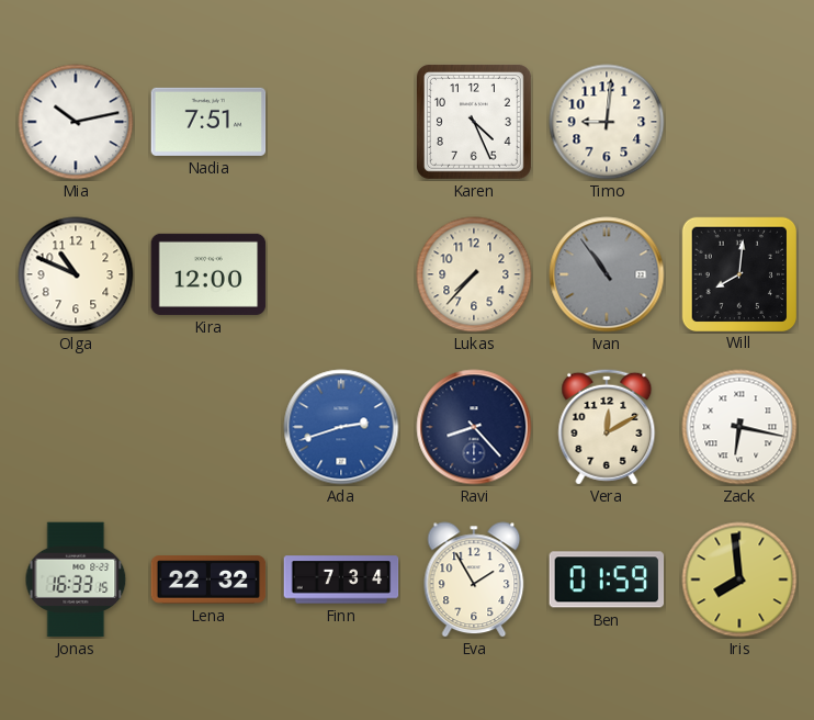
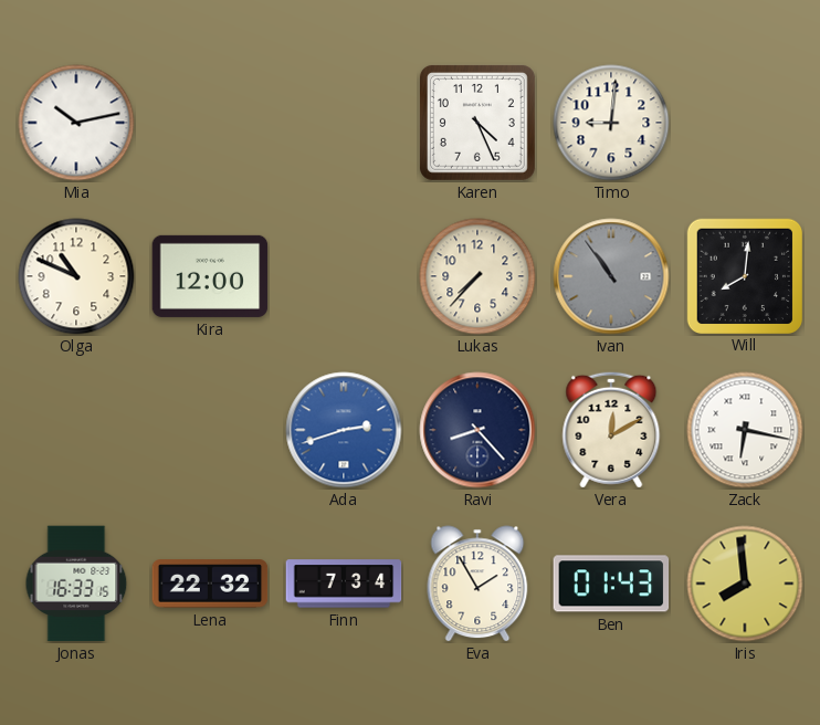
Nadia: 7:51 -> none (208, 122)
Ben: 01:59 -> 01:43 (611, 584)
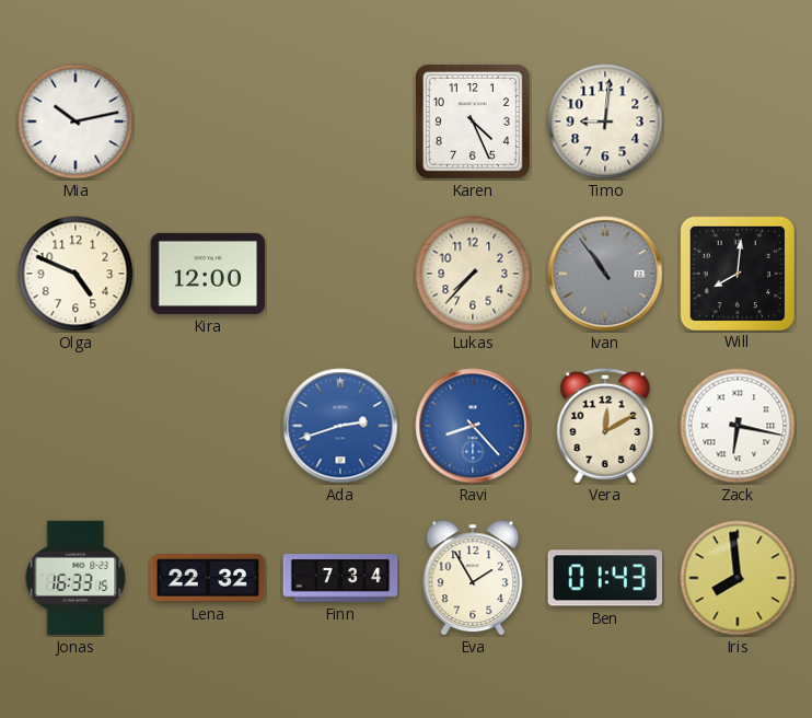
Olga: 10:49 -> 4:49 (76, 274)
Ravi dial: navy -> blue (473, 426)
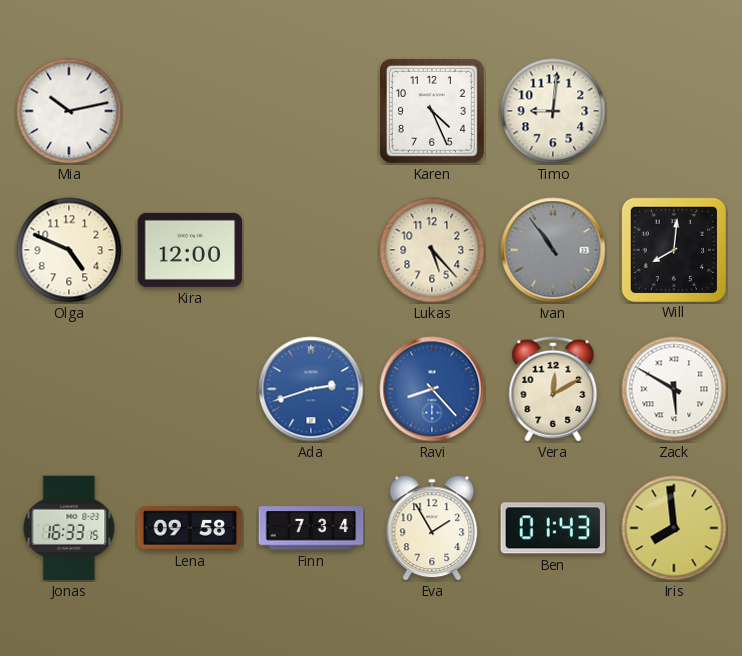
Lukas: 7:37 -> 5:23 (432, 250)
Zack: 6:17 -> 5:50 (674, 389)
Lena: 22:32 -> 09:58 (190, 528)
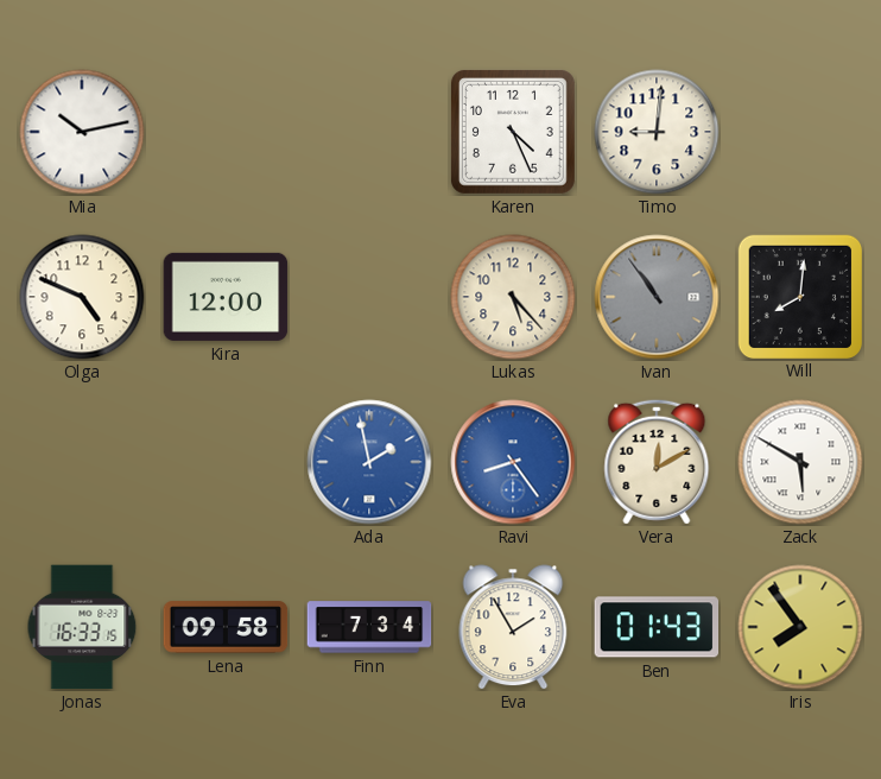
Ada: 2:42 -> 1:58 (369, 462)
Ravi: 8:23 -> 8:24 (513, 462)
Iris: 7:59 -> 7:54 (800, 627)
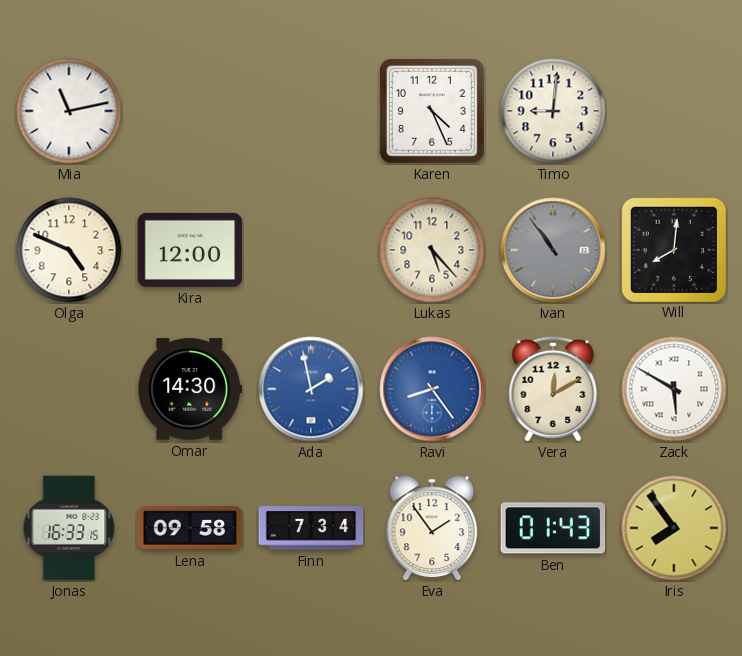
Mia: 10:13 -> 11:13 (69, 111)
Omar: none -> 14:30 (190, 389)
Eva: 1:55 -> 1:54 (432, 528)
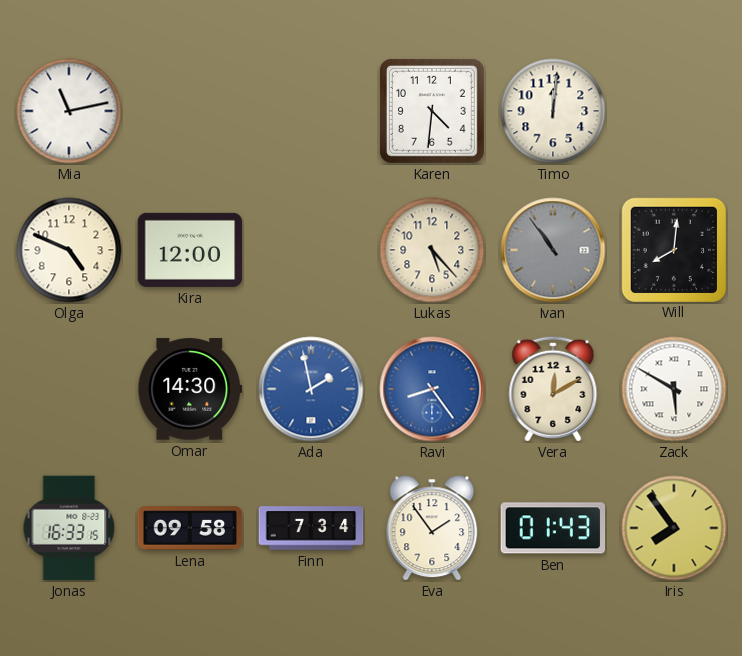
Karen: 4:26 -> 4:31 (432, 111)
Timo: 9:01 -> 12:01 (553, 111)
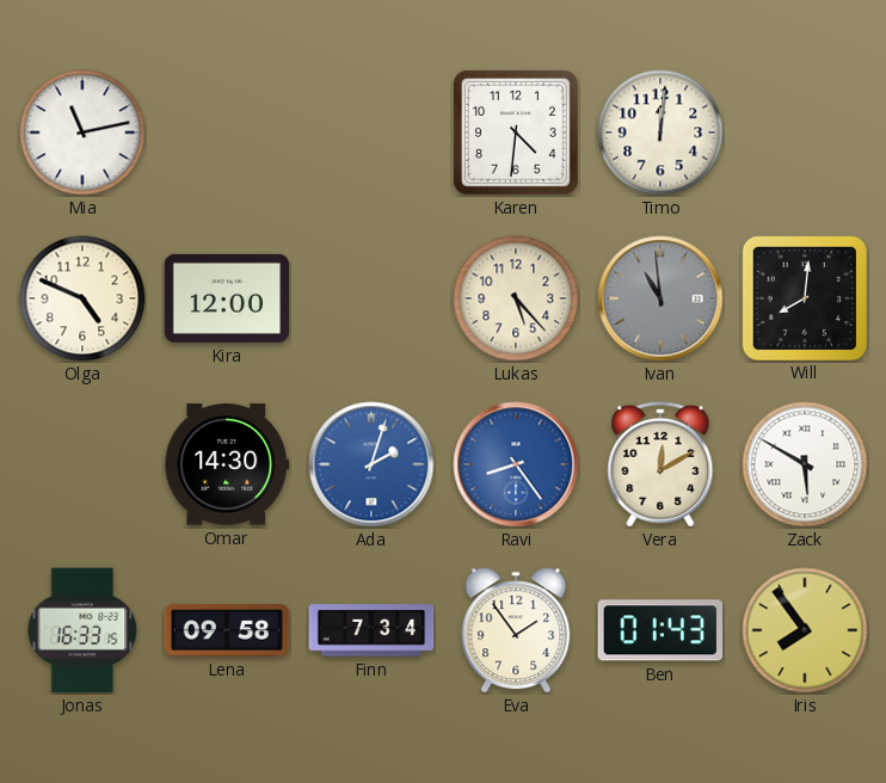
Ivan: 10:54 -> 10:59 (660, 298)
Ada: 1:58 -> 2:03 (371, 464)
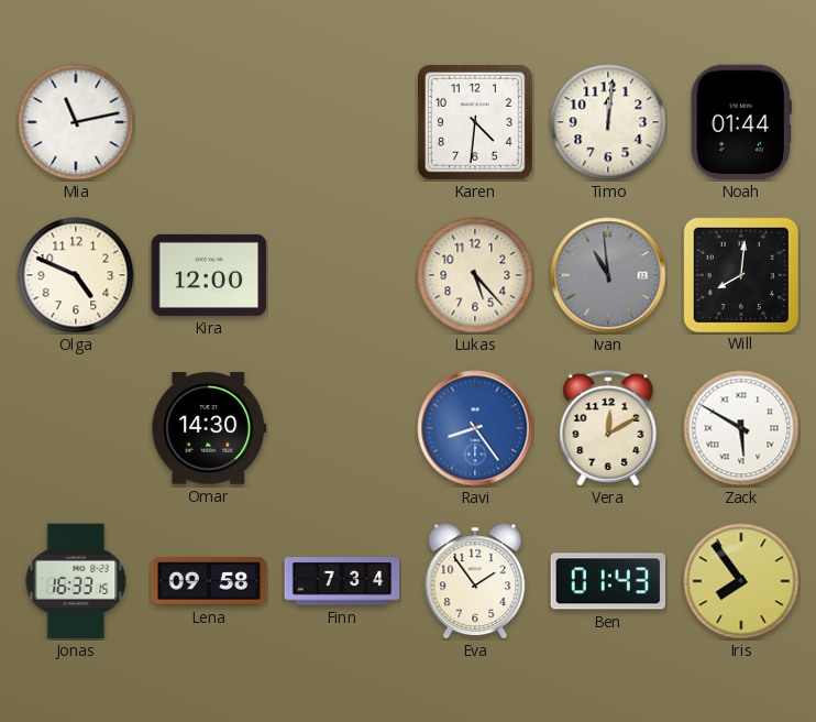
Noah: none -> 01:44 (741, 122)
Ada: 2:03 -> none (371, 464)
